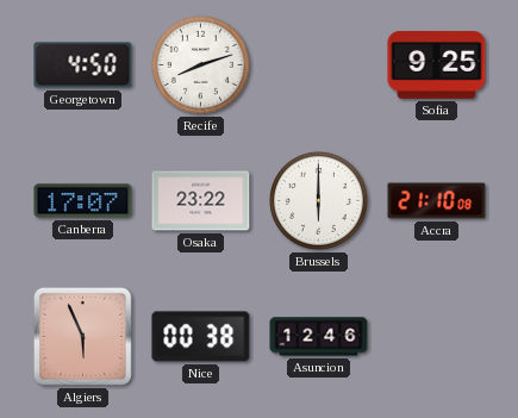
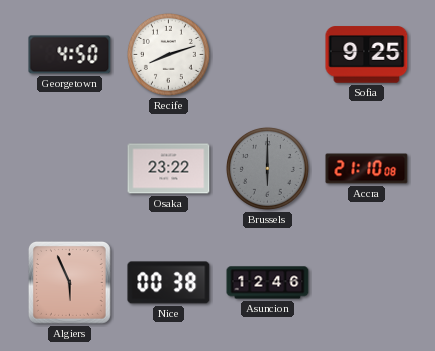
Canberra: 17:07 -> none (83, 201)
Brussels dial: white -> grey (267, 168)
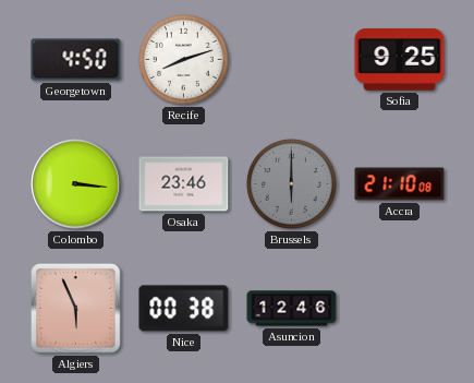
Colombo: none -> 3:16 (76, 184)
Osaka: 23:22 -> 23:46 (184, 184)
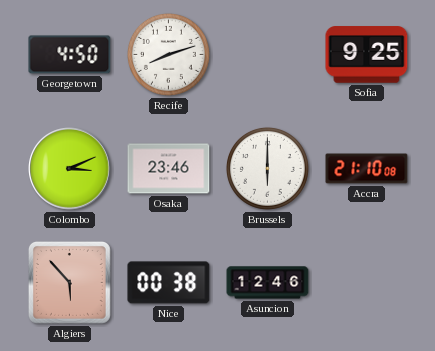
Colombo: 3:16 -> 3:11 (70, 169)
Brussels dial: grey -> white (267, 168)
Algiers: 5:56 -> 5:53 (69, 282)
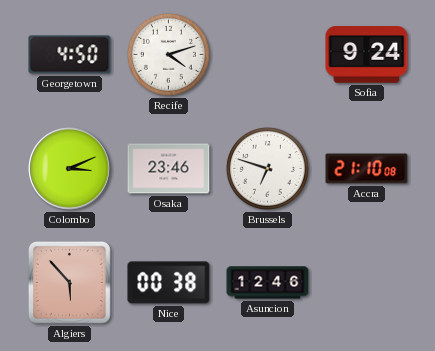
Recife: 8:12 -> 4:12 (168, 54)
Sofia: 9:25 -> 9:24 (367, 55)
Brussels: 6:00 -> 6:48 (267, 168)
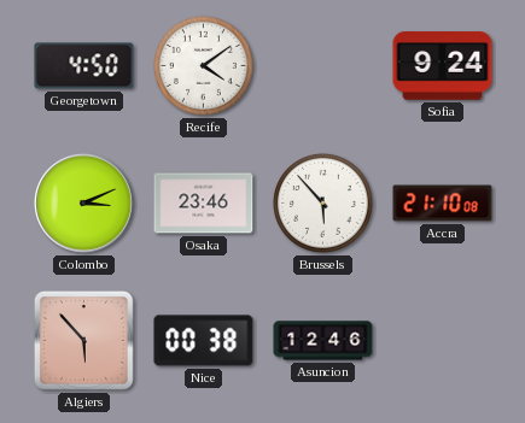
Recife: 4:12 -> 4:09 (203, 65)
Brussels: 6:48 -> 5:53 (322, 202)
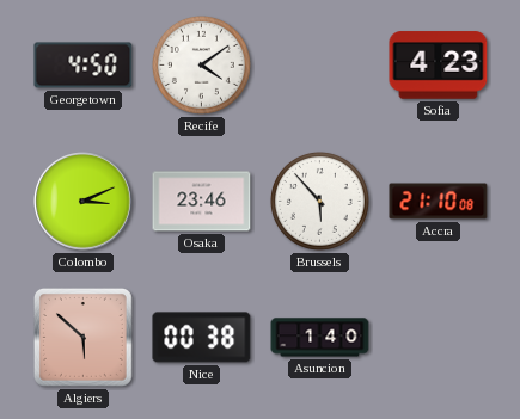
Sofia: 9:24 -> 4:23 (439, 66)
Algiers: 5:53 -> 5:52 (82, 337)
Asuncion: 12:46 -> 1:40 (320, 338)
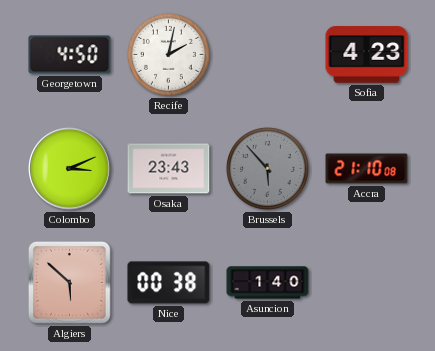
Recife: 4:09 -> 2:02 (168, 54)
Osaka: 23:46 -> 23:43 (169, 169)
Brussels dial: white -> grey (267, 168)
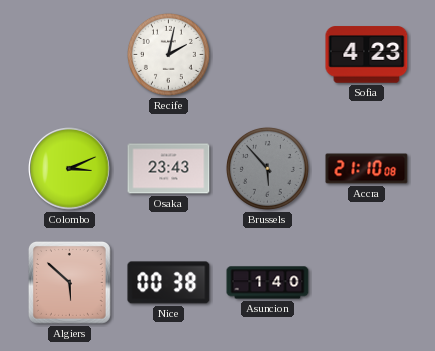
Georgetown: 4:50 -> none (70, 55)
